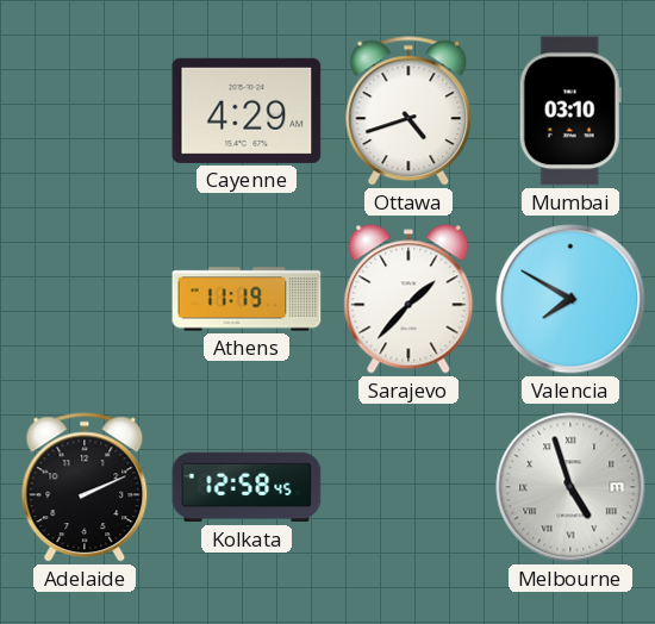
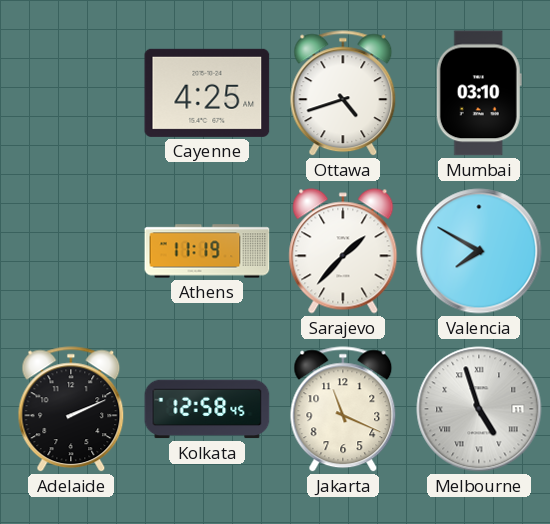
Cayenne: 4:29 -> 4:25 (207, 93)
Jakarta: none -> 11:19 (343, 410)
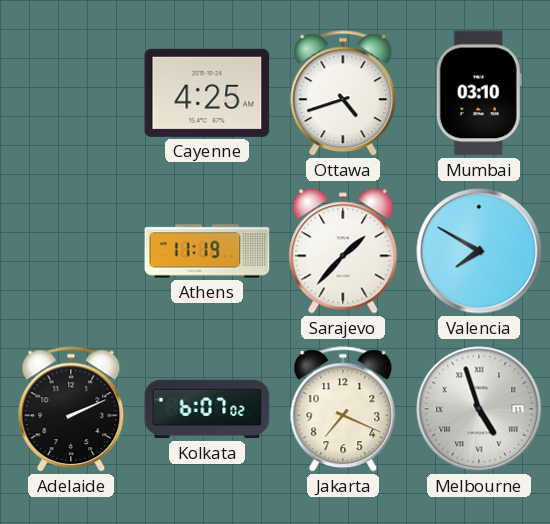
Kolkata: 12:58 -> 6:07 (207, 409)
Jakarta: 11:19 -> 7:19 (343, 410)
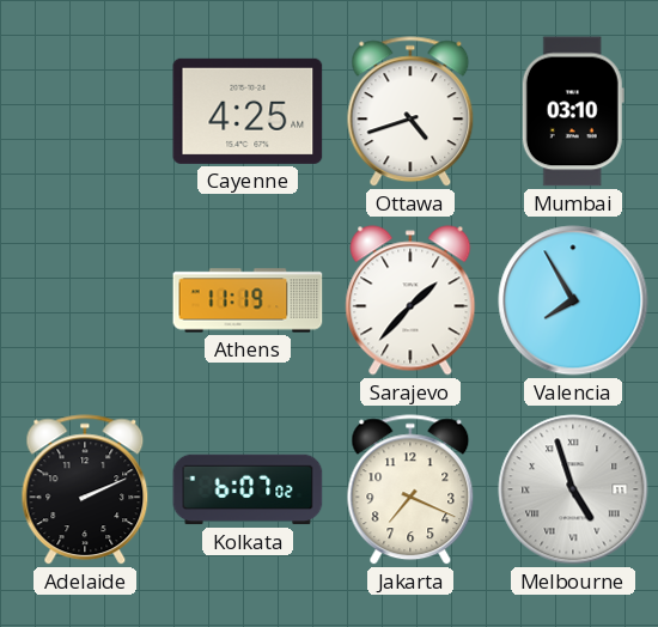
Valencia: 7:50 -> 7:55 (573, 300)
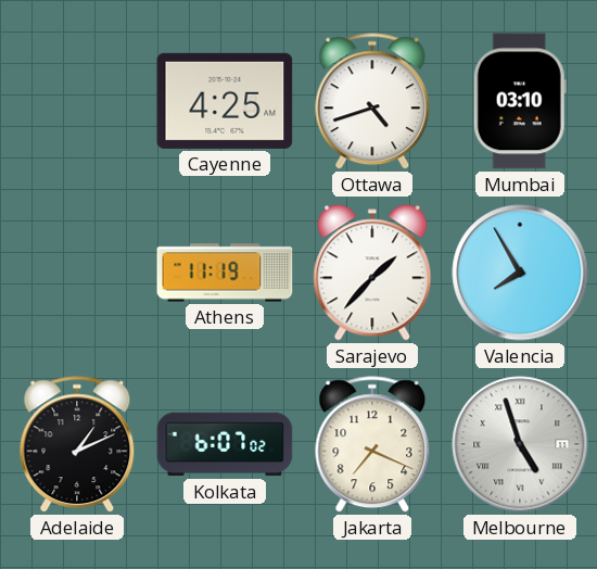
Adelaide: 2:11 -> 1:11 (77, 445)
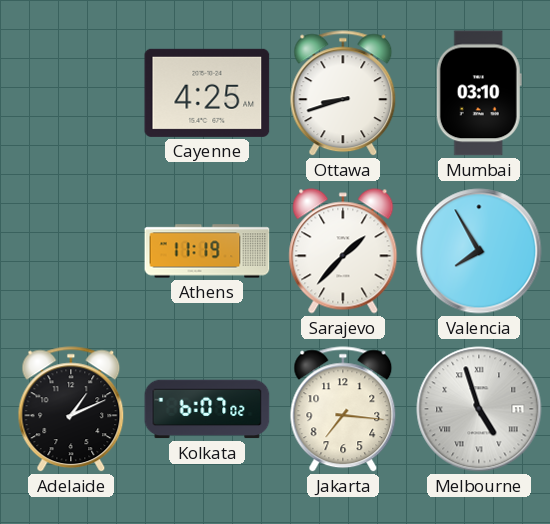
Ottawa: 4:42 -> 8:42 (343, 94)
Jakarta: 7:19 -> 7:16 (343, 410)
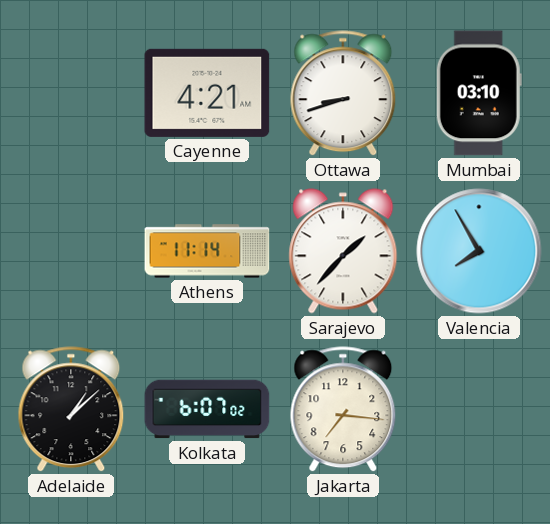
Cayenne: 4:25 -> 4:21 (207, 93)
Athens: 11:19 -> 11:14 (207, 251)
Adelaide: 1:11 -> 1:08 (71, 410)
Melbourne: 4:57 -> none (479, 409)
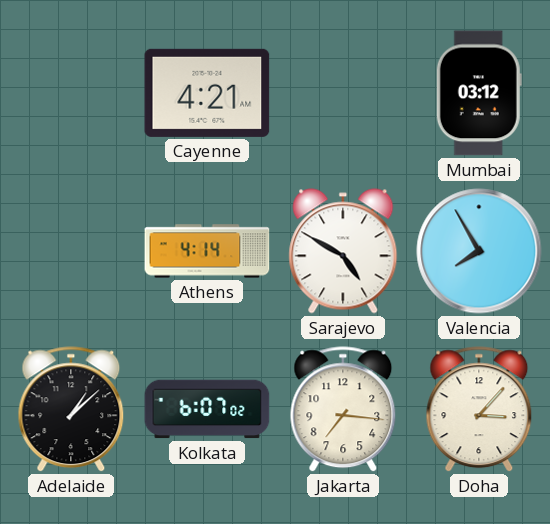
Ottawa: 8:42 -> none (343, 94)
Mumbai: 03:10 -> 03:12 (479, 93)
Athens: 11:14 -> 4:14 (207, 251)
Sarajevo: 1:37 -> 4:50 (343, 251)
Doha: none -> 3:07 (479, 410)
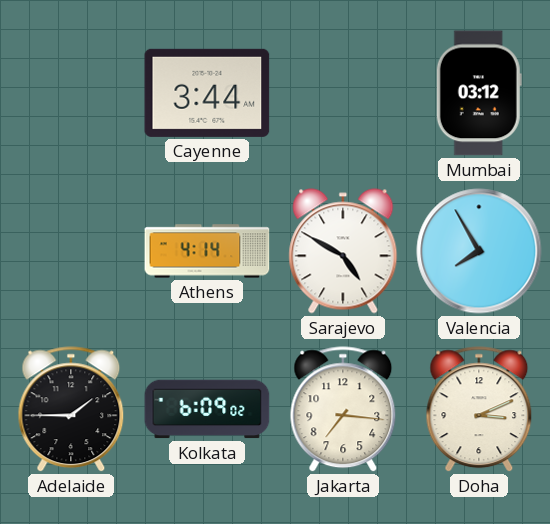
Cayenne: 4:21 -> 3:44 (207, 93)
Adelaide: 1:08 -> 1:45 (71, 410)
Kolkata: 6:07 -> 6:09 (207, 409)
Doha: 3:07 -> 3:11 (479, 410)
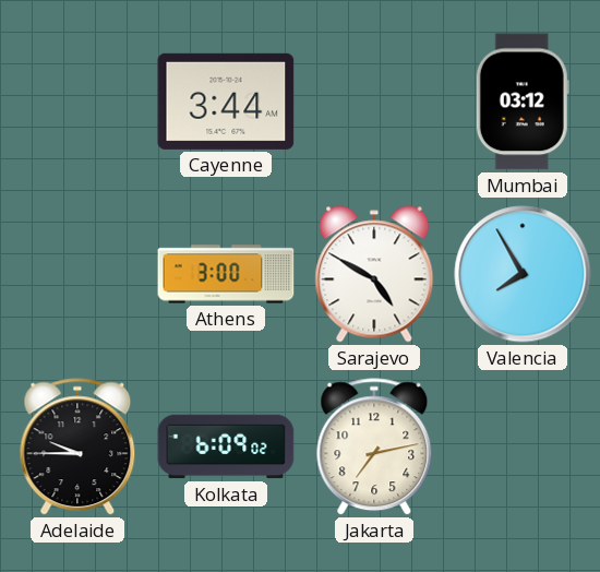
Athens: 4:14 -> 3:00 (226, 274)
Adelaide: 1:45 -> 9:45 (77, 448)
Jakarta: 7:16 -> 7:13 (374, 448)
Doha: 3:11 -> none (479, 410)
